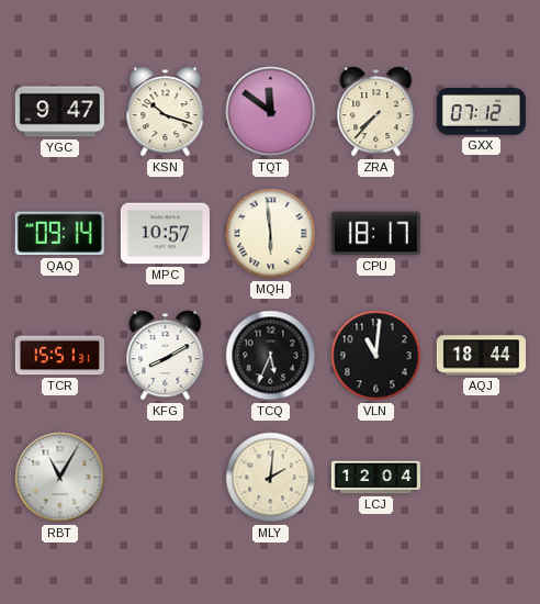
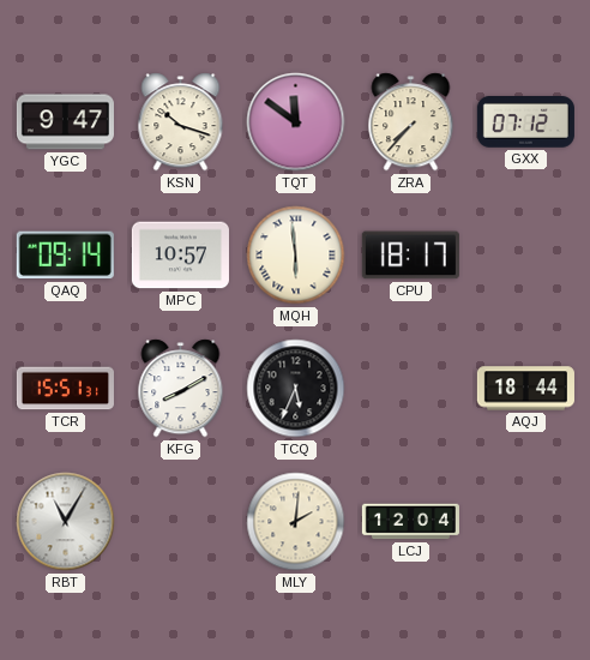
VLN: 11:01 -> none (376, 356)
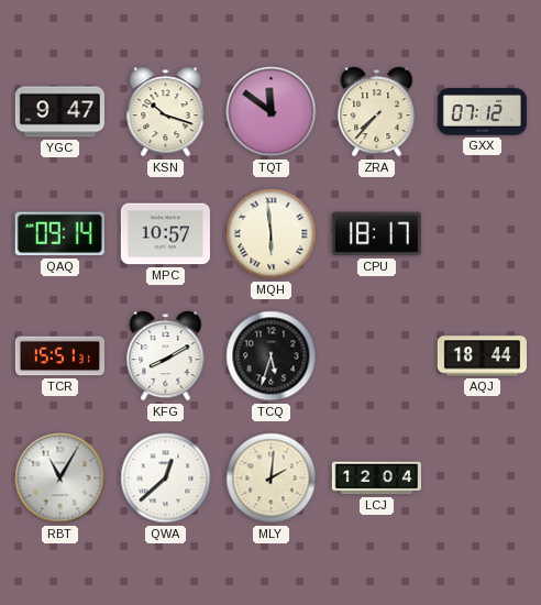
TCQ: 5:34 -> 5:33 (272, 356)
QWA: none -> 12:38 (166, 479)
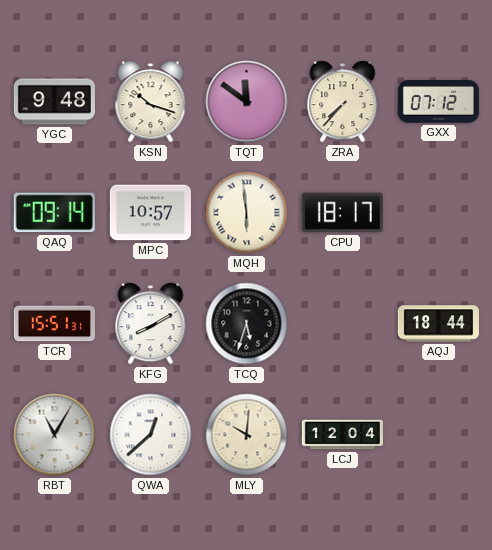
YGC: 9:47 -> 9:48 (54, 102)
MLY: 2:01 -> 10:01 (247, 435)
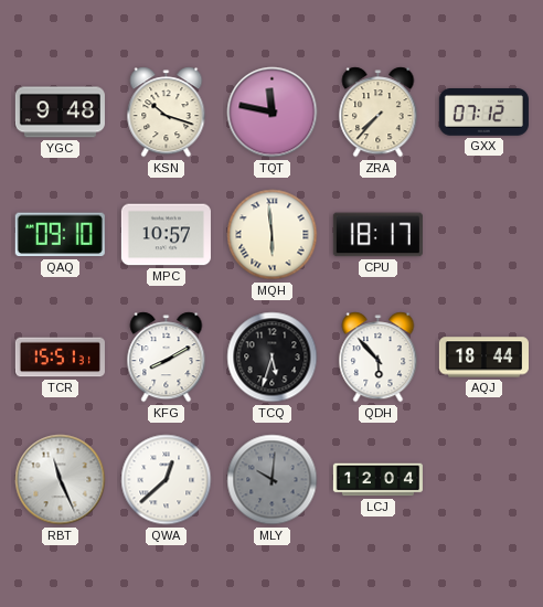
TQT: 11:51 -> 11:47 (273, 113)
QAQ: 09:14 -> 09:10 (60, 235)
QDH: none -> 5:53 (379, 358)
RBT: 11:05 -> 11:26 (61, 480)
MLY dial: cream -> grey (273, 480)
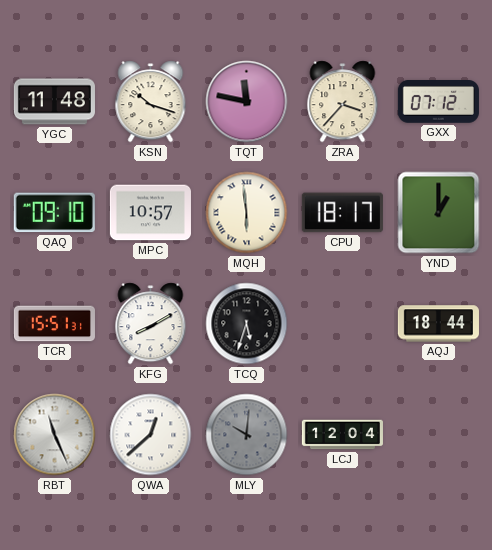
YGC: 9:48 -> 11:48 (54, 102)
ZRA: 7:37 -> 3:37 (343, 102)
YND: none -> 1:00 (439, 213)
QDH: 5:53 -> none (379, 358)
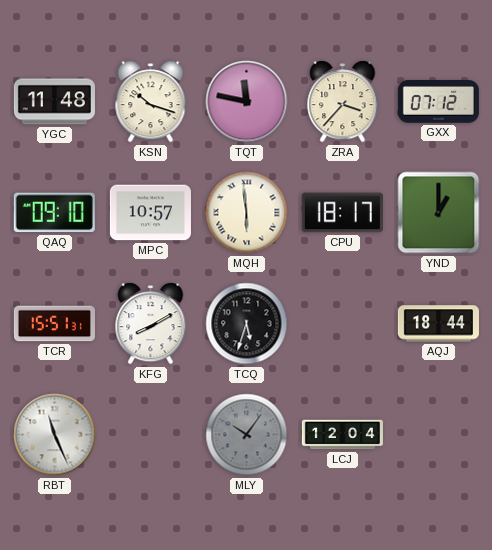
QWA: 12:38 -> none (151, 435)
MLY: 10:01 -> 10:06 (247, 435)
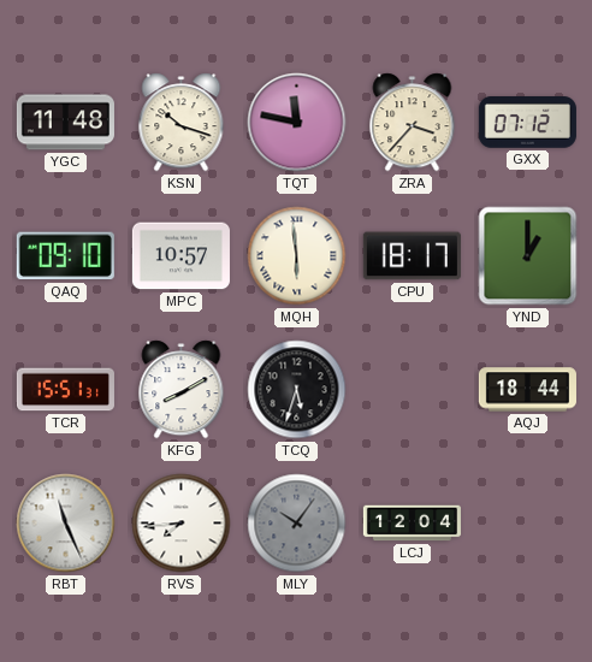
RVS: none -> 7:44 (182, 524)
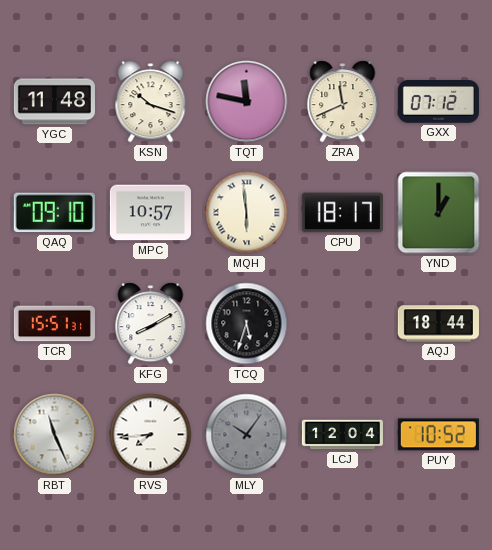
ZRA: 3:37 -> 11:41 (343, 102)
PUY: none -> 10:52 (438, 435)
